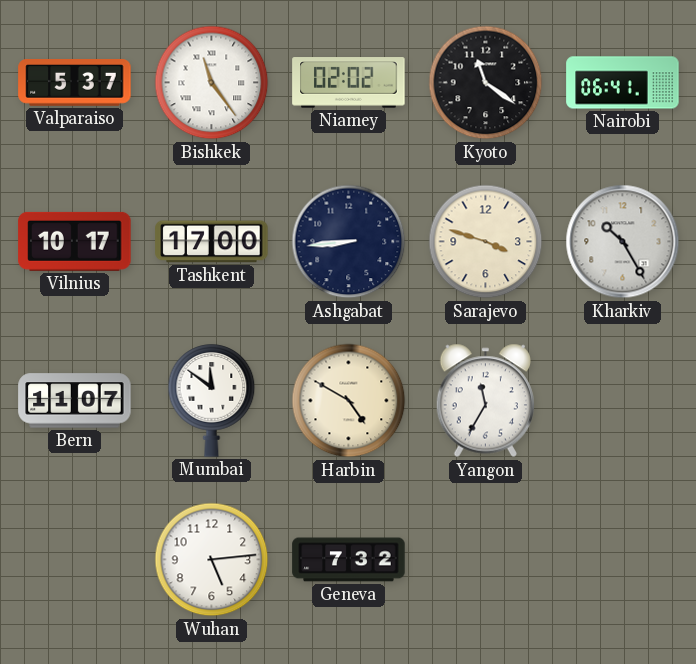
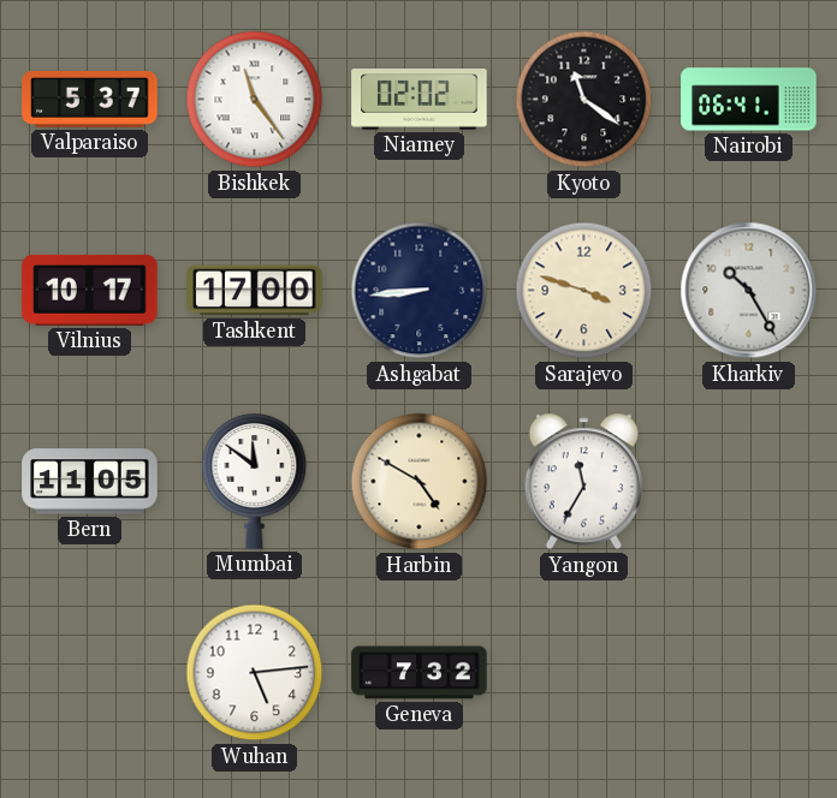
Bern: 11:07 -> 11:05 (90, 482)
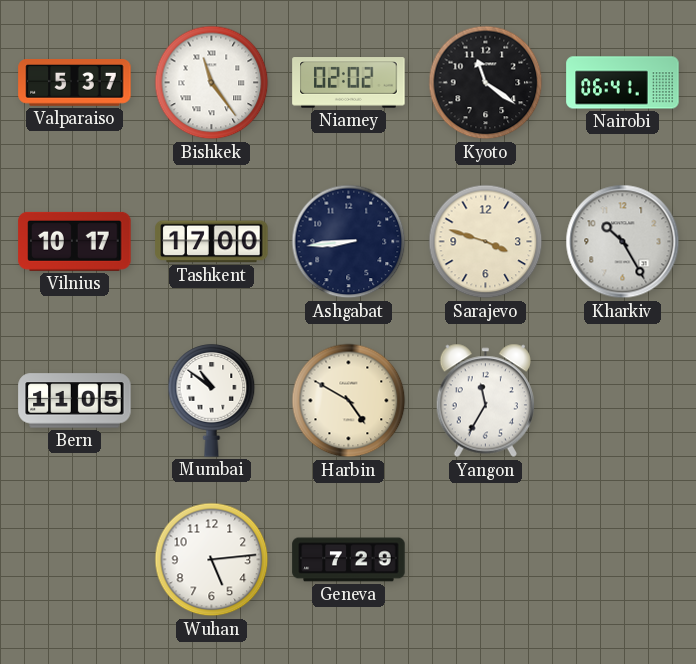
Mumbai: 11:51 -> 10:51 (212, 401)
Geneva: 7:32 -> 7:29 (349, 560)
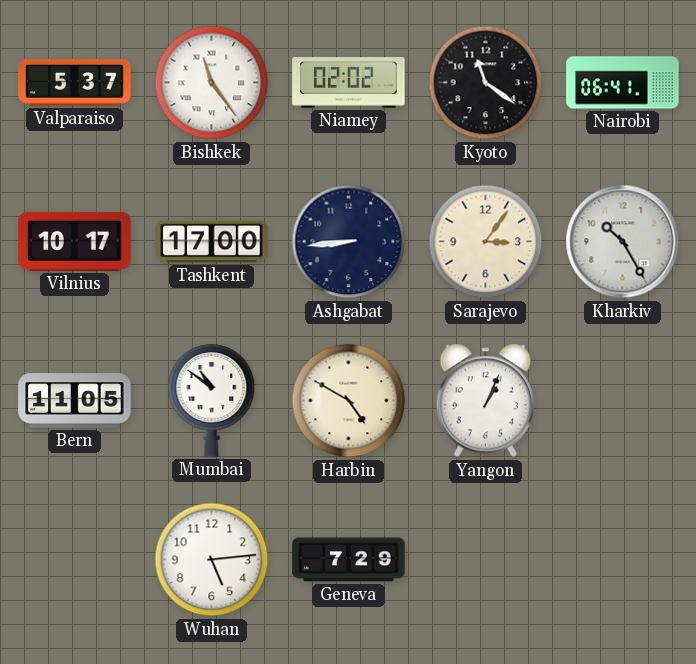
Sarajevo: 3:48 -> 3:06 (486, 242)
Yangon: 11:35 -> 1:04 (485, 401)
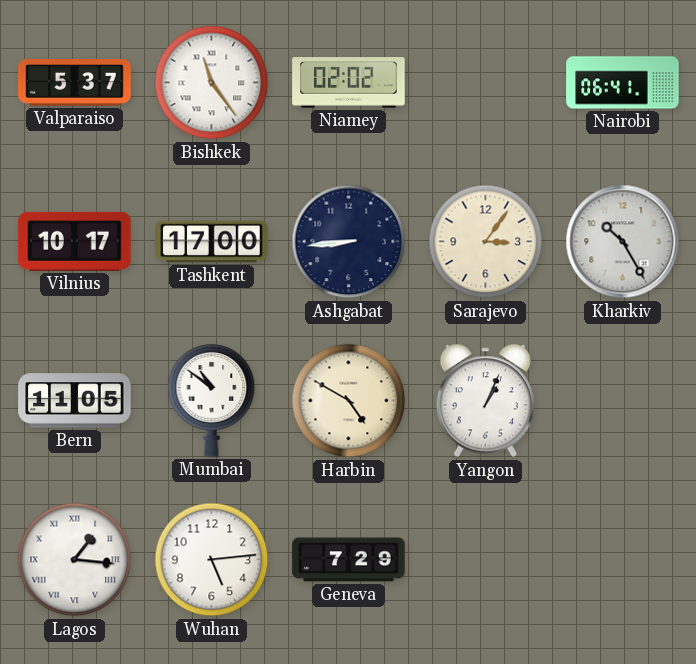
Kyoto: 11:21 -> none (486, 83)
Lagos: none -> 1:16 (75, 560)
